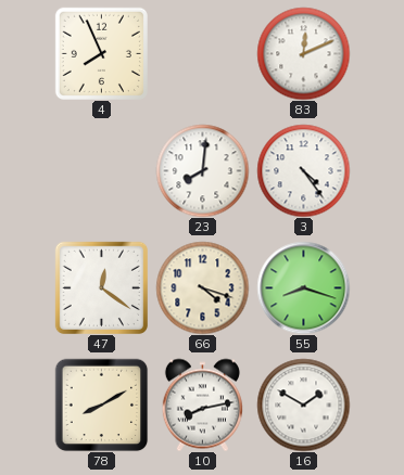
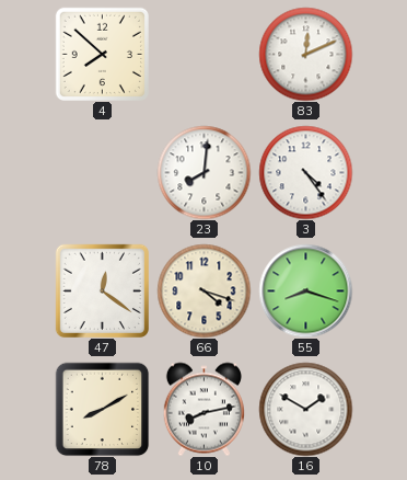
4: 7:56 -> 7:52 (102, 54)
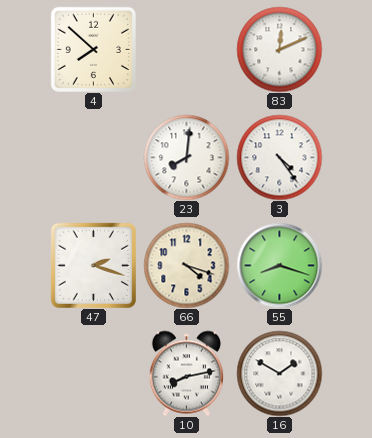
47: 12:21 -> 2:18 (93, 265)
78: 8:10 -> none (102, 409)
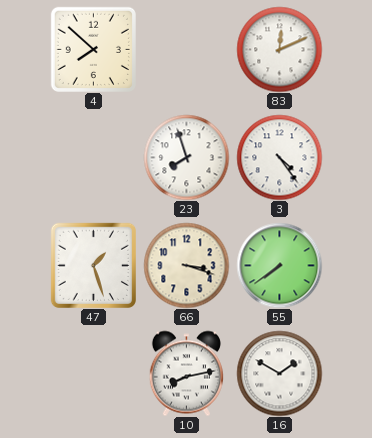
23: 8:01 -> 7:57 (186, 157)
47: 2:18 -> 1:27 (93, 265)
66: 4:18 -> 3:18 (186, 265)
55: 8:18 -> 7:39 (279, 265)
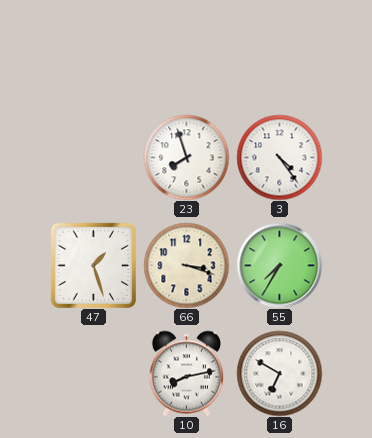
4: 7:52 -> none (93, 49)
83: 12:11 -> none (279, 49)
55: 7:39 -> 7:35 (279, 265)
16: 1:50 -> 6:50 (279, 373)
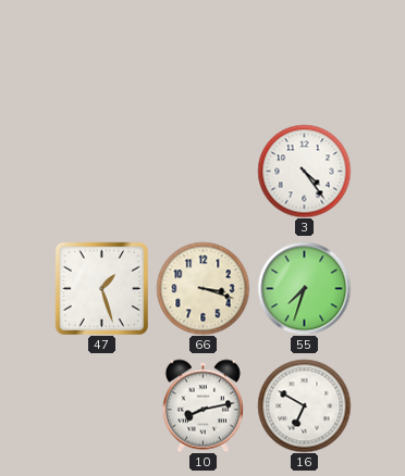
23: 7:57 -> none (186, 157)
55: 7:35 -> 7:33 (304, 288)
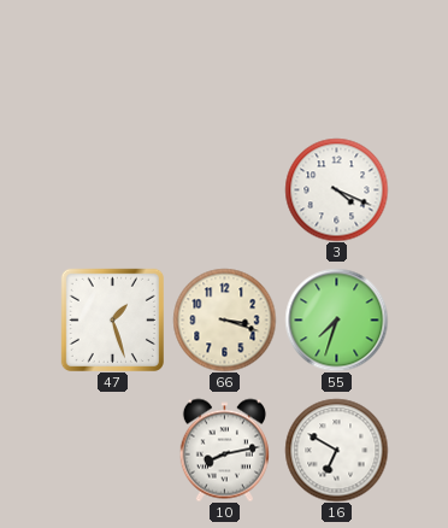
3: 4:24 -> 4:19 (336, 189)
